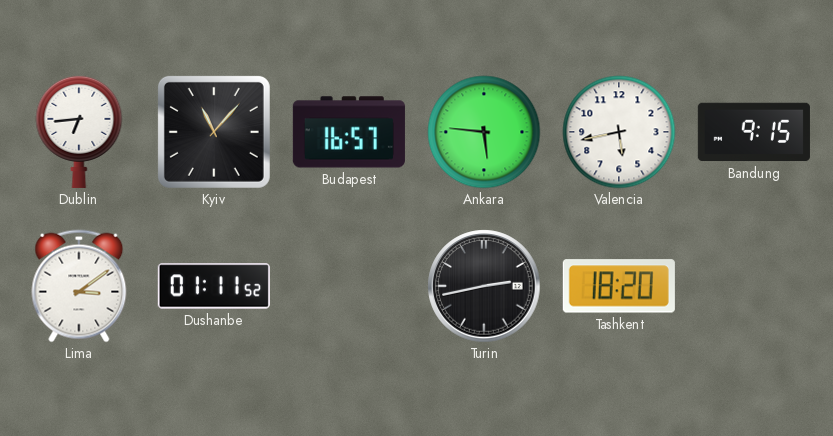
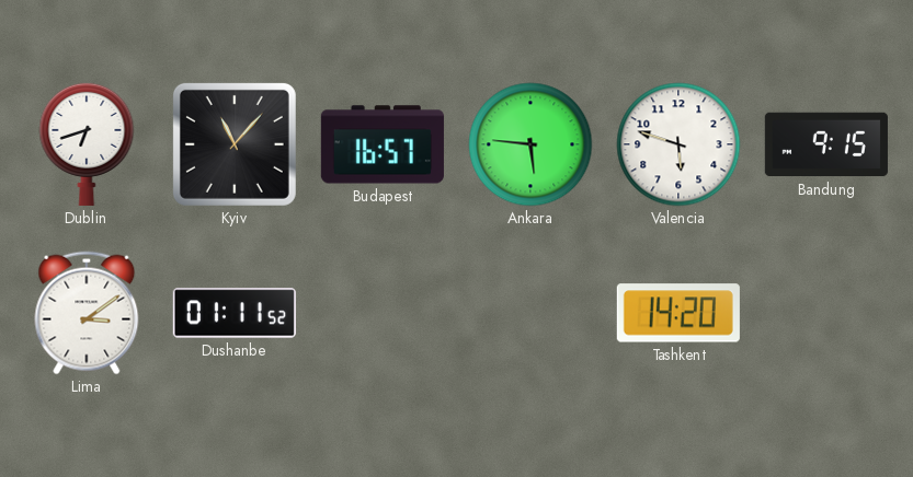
Dublin: 6:44 -> 6:42 (87, 143)
Valencia: 5:43 -> 5:48 (678, 144)
Turin: 2:43 -> none (484, 286)
Tashkent: 18:20 -> 14:20 (678, 313)
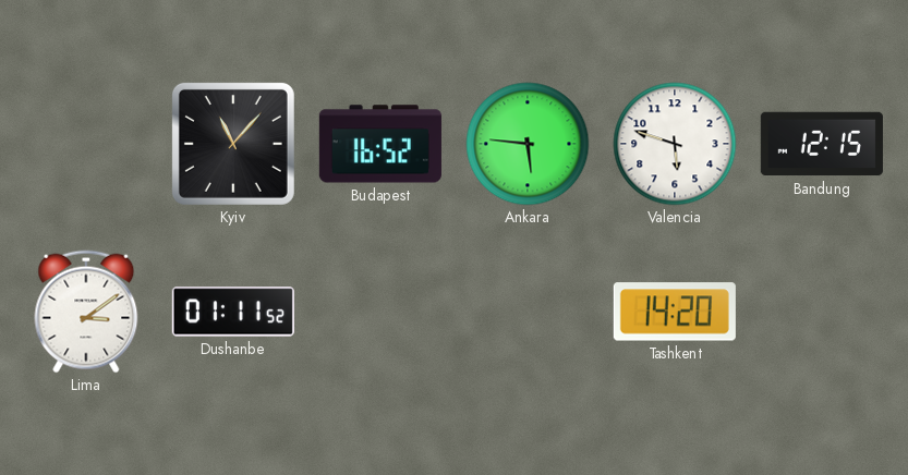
Dublin: 6:42 -> none (87, 143)
Budapest: 16:57 -> 16:52 (380, 144)
Bandung: 9:15 -> 12:15 (822, 144)
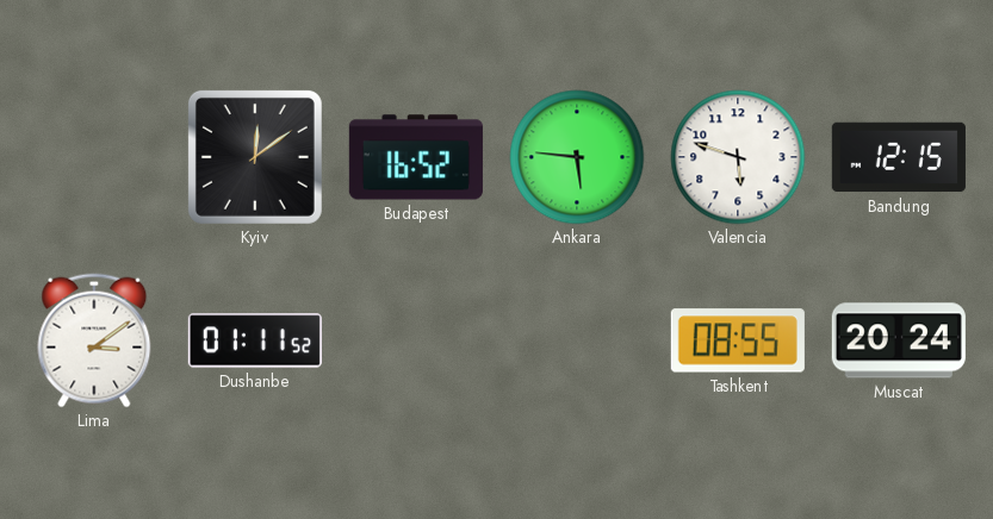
Kyiv: 11:07 -> 12:09 (255, 157)
Tashkent: 14:20 -> 08:55 (738, 340)
Muscat: none -> 20:24 (899, 340)
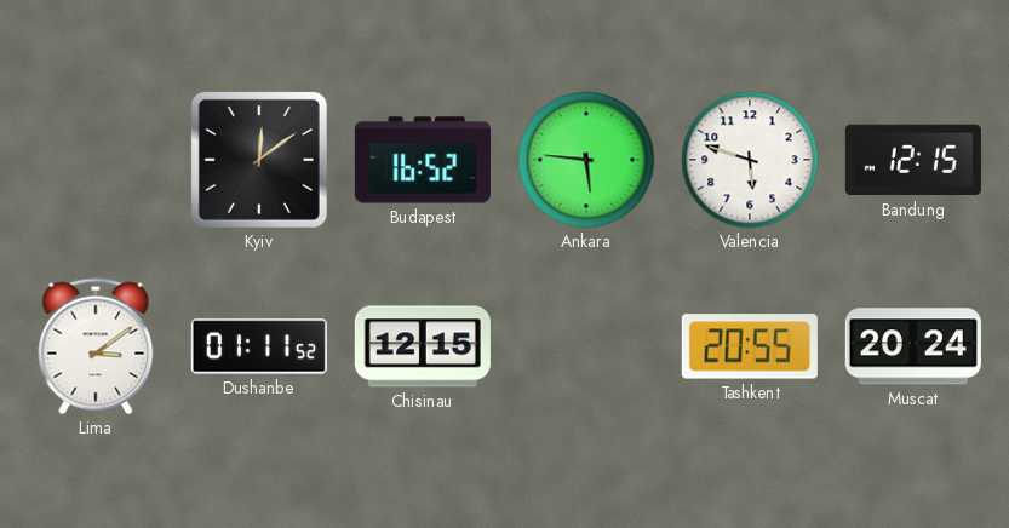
Chisinau: none -> 12:15 (423, 346)
Tashkent: 08:55 -> 20:55 (750, 346)
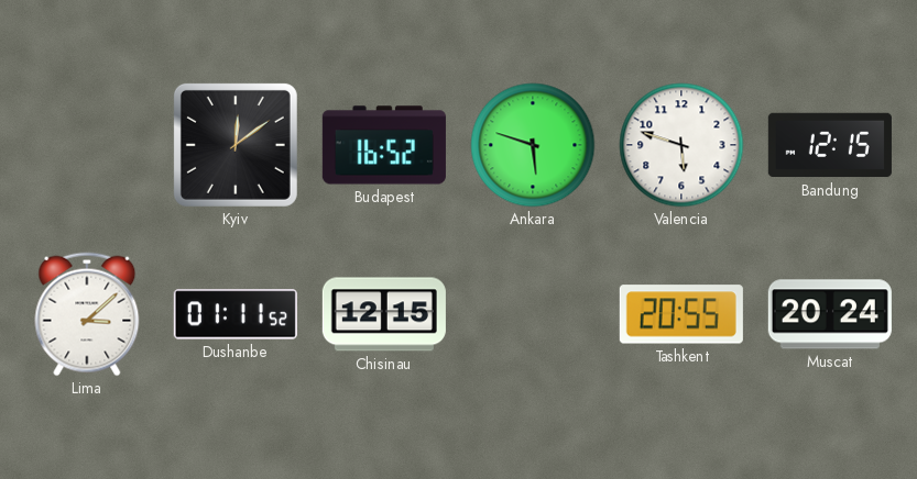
Ankara: 5:46 -> 5:48 (533, 145)
Lima: 3:09 -> 3:08 (87, 314)
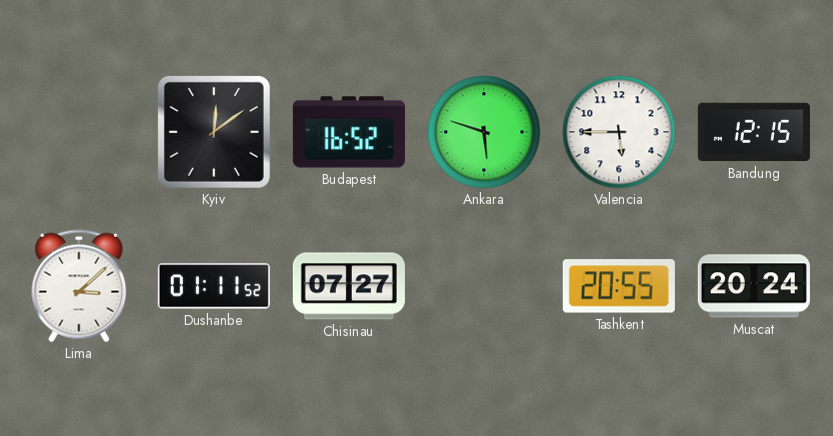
Valencia: 5:48 -> 5:45 (619, 132)
Chisinau: 12:15 -> 07:27 (349, 286)
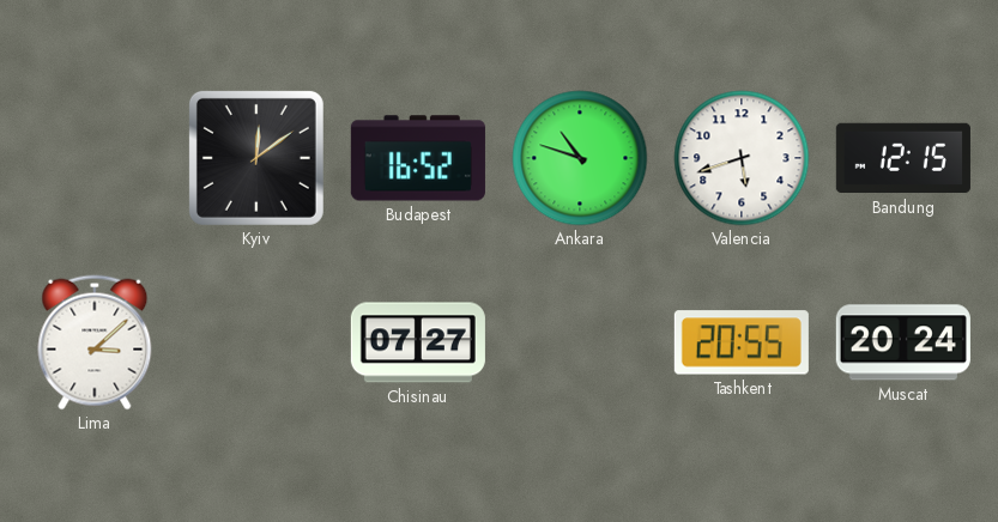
Ankara: 5:48 -> 10:48 (580, 158)
Valencia: 5:45 -> 5:42 (742, 158)
Dushanbe: 01:11 -> none (214, 286)
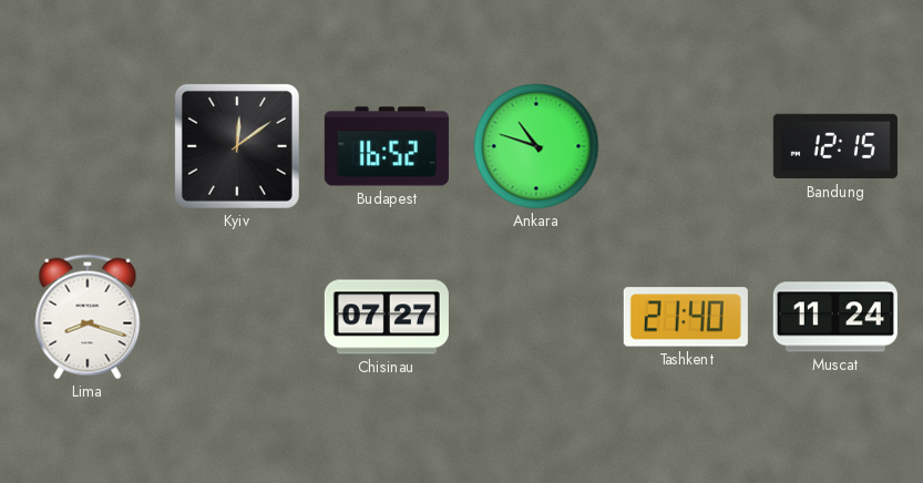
Valencia: 5:42 -> none (742, 158)
Lima: 3:08 -> 8:18 (88, 317)
Tashkent: 20:55 -> 21:40 (686, 317)
Muscat: 20:24 -> 11:24 (835, 317)
